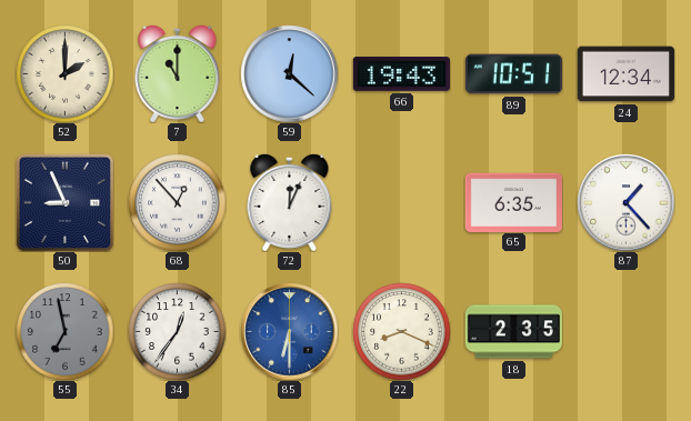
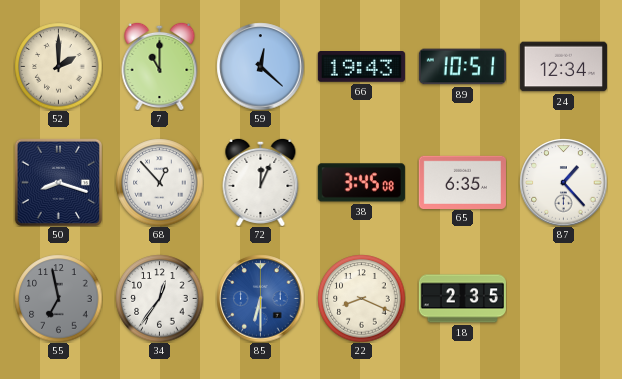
50: 8:56 -> 8:18 (58, 182)
38: none -> 3:45 (361, 183)
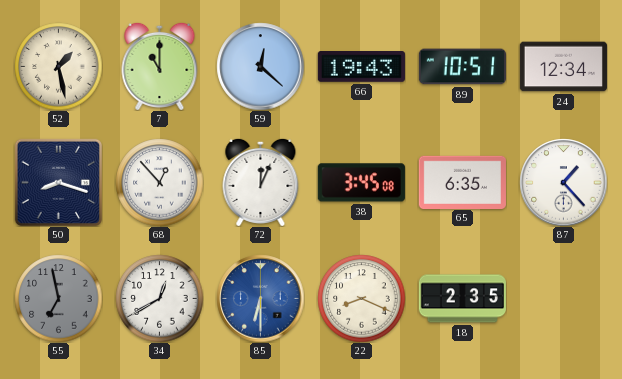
52: 2:00 -> 1:28 (58, 66)
34: 12:36 -> 12:40 (159, 298)
